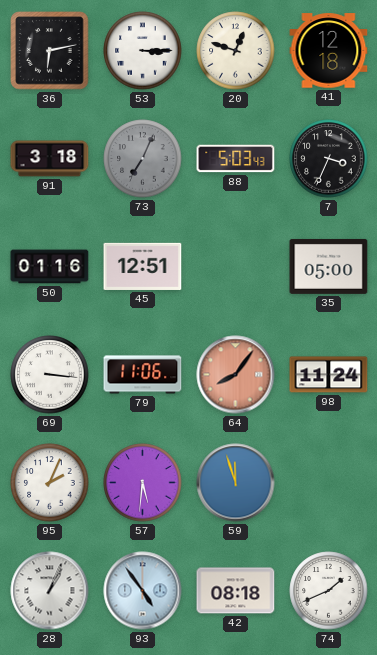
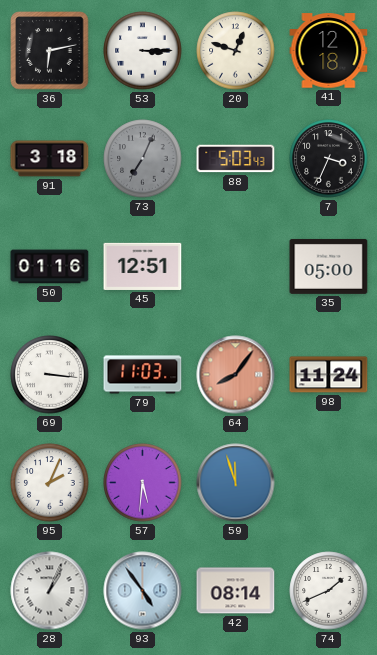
79: 11:06 -> 11:03 (143, 375)
42: 08:18 -> 08:14 (236, 591)
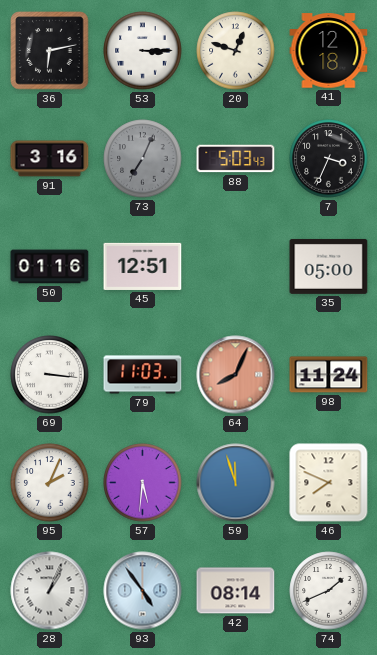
91: 3:18 -> 3:16 (50, 159)
64: 8:06 -> 8:04 (236, 375)
46: none -> 7:49 (329, 483)
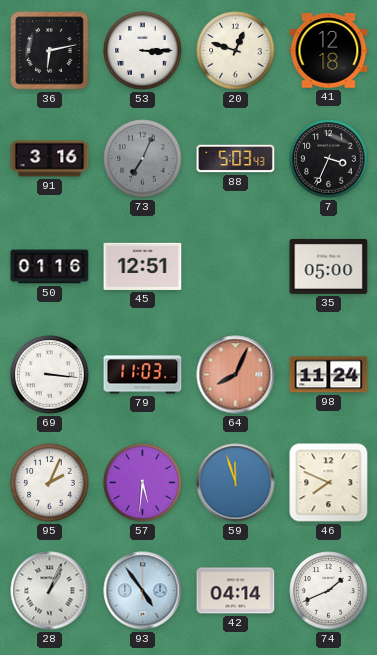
42: 08:14 -> 04:14 (236, 591)
